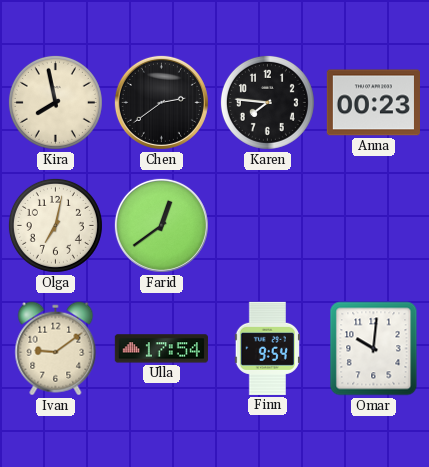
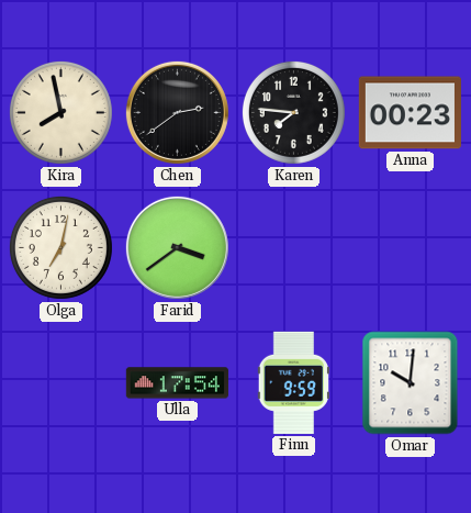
Farid: 12:39 -> 3:39 (177, 247)
Ivan: 9:09 -> none (56, 349)
Finn: 9:54 -> 9:59 (293, 382)
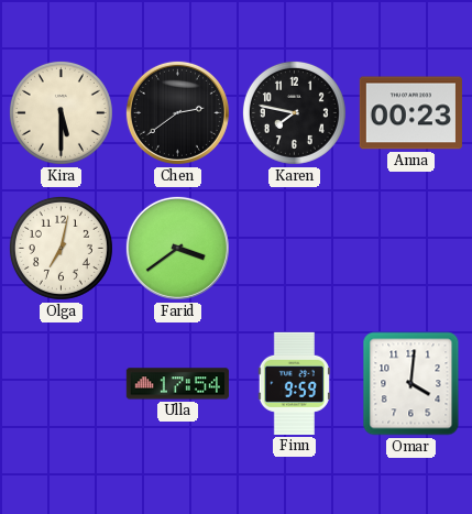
Kira: 7:58 -> 5:30 (61, 112)
Karen: 7:46 -> 7:47 (294, 112)
Omar: 10:01 -> 4:01 (411, 384)
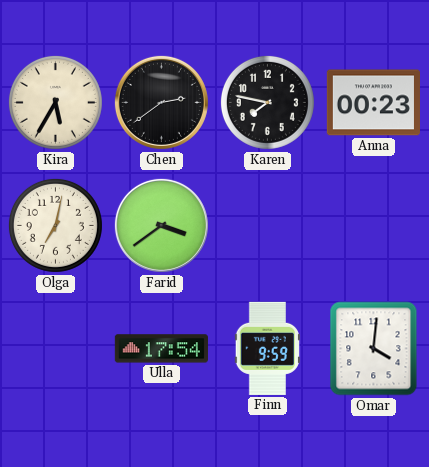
Kira: 5:30 -> 5:35 (55, 102)
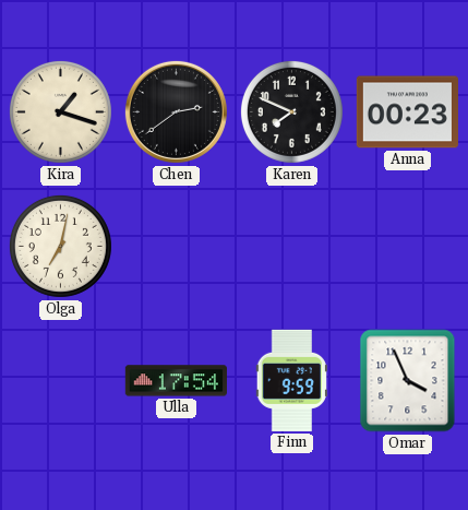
Kira: 5:35 -> 1:18 (60, 111)
Karen: 7:47 -> 7:49 (291, 111)
Farid: 3:39 -> none (161, 225)
Omar: 4:01 -> 3:56 (408, 381)
